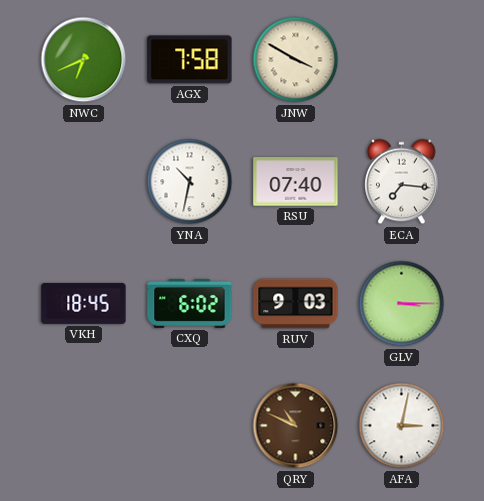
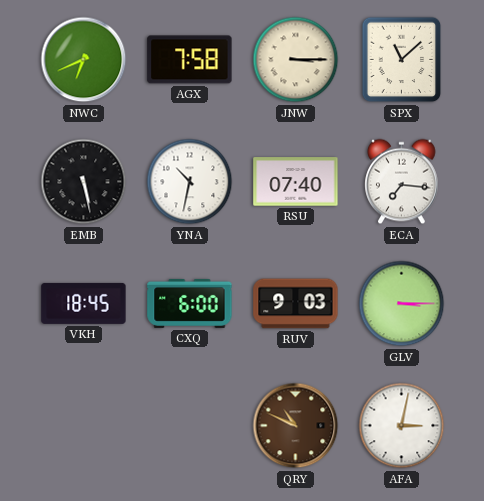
JNW: 3:50 -> 3:15 (296, 60)
SPX: none -> 11:08 (402, 60)
EMB: none -> 5:28 (84, 182)
CXQ: 6:02 -> 6:00 (190, 303)
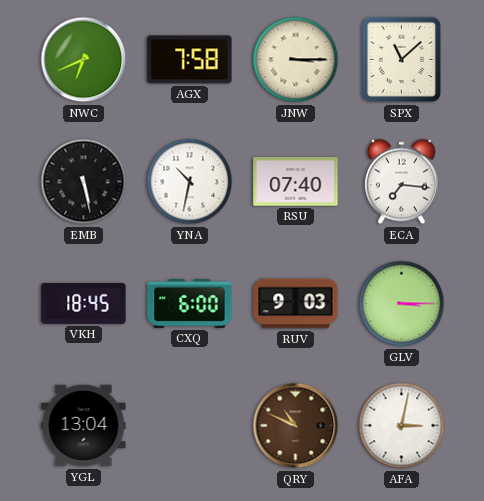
YGL: none -> 13:04 (84, 426)
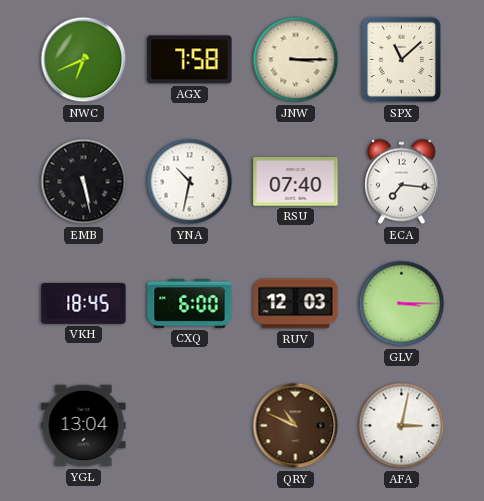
RUV: 9:03 -> 12:03 (296, 304)
